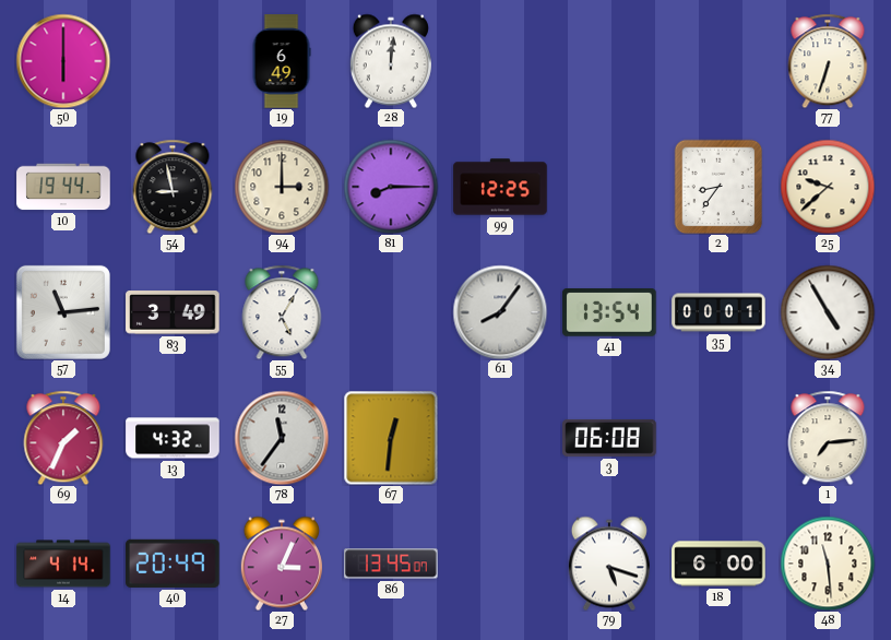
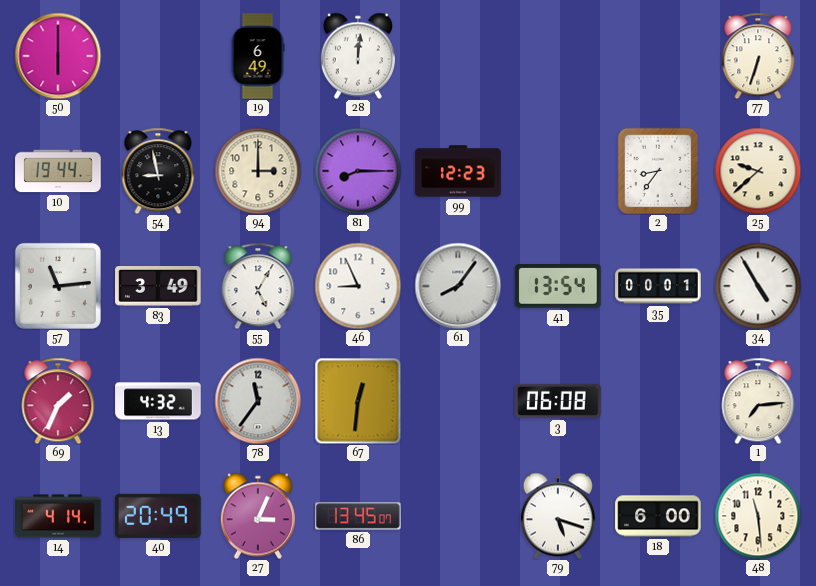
99: 12:25 -> 12:23 (458, 171)
46: none -> 8:56 (358, 286)
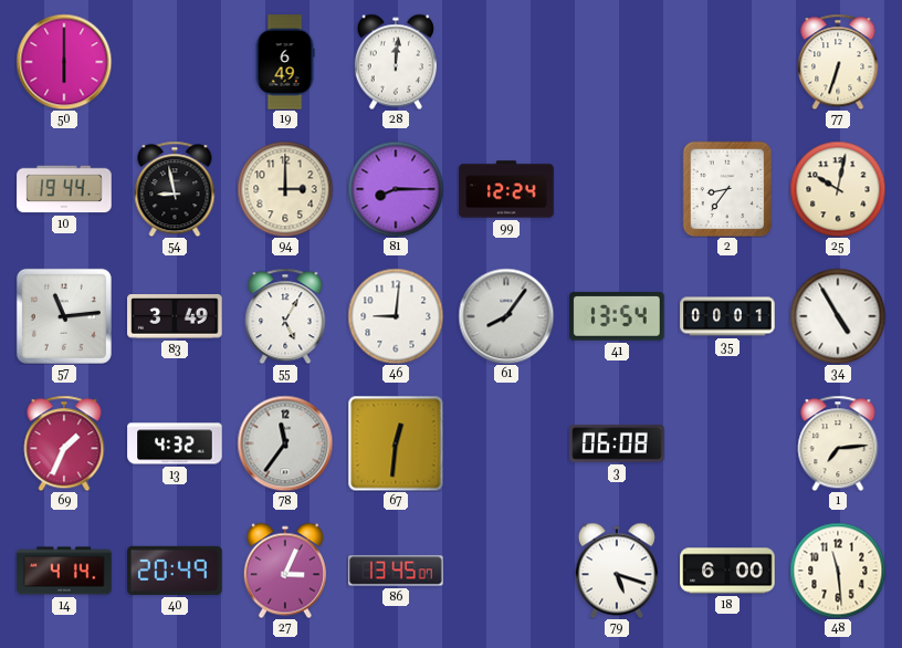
99: 12:23 -> 12:24 (506, 189)
25: 9:38 -> 10:02 (838, 189)
46: 8:56 -> 9:01 (396, 316)
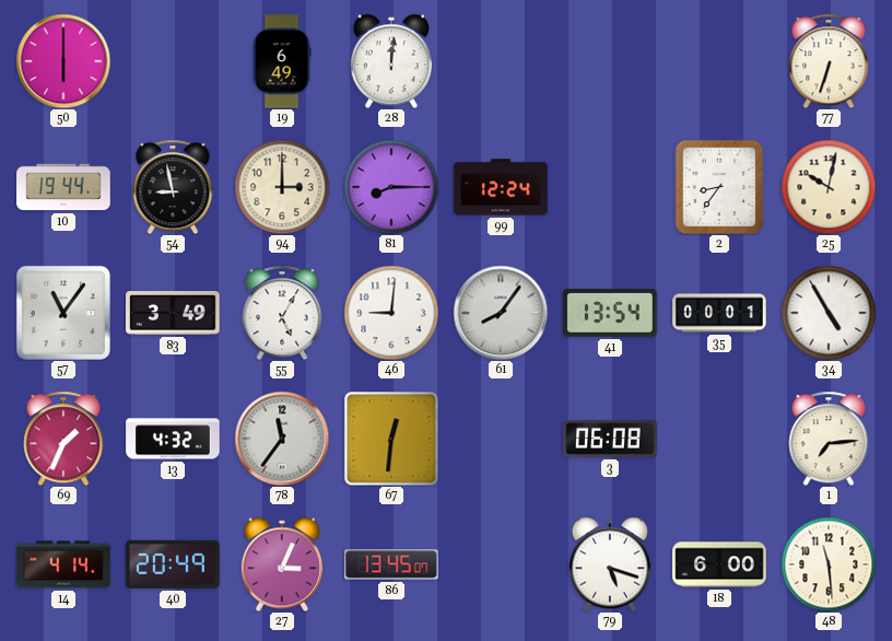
57: 11:14 -> 11:06 (63, 313)
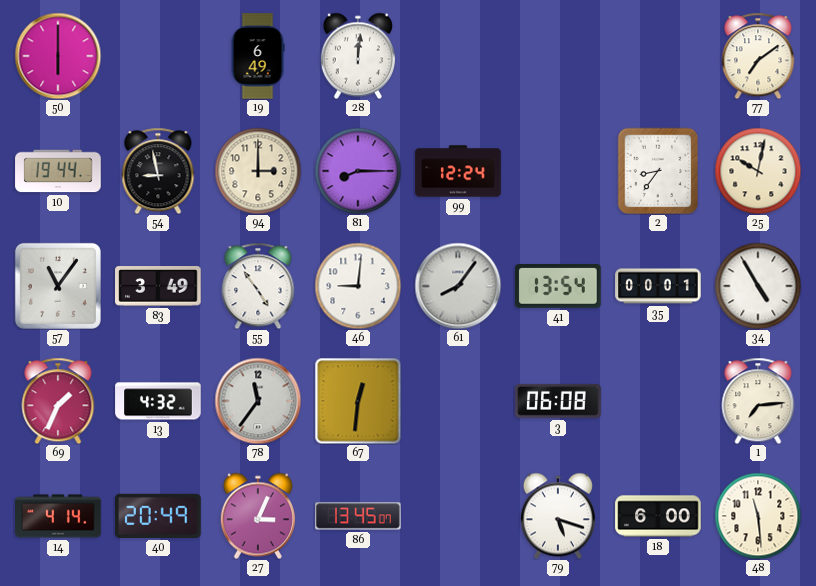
77: 6:33 -> 7:09 (758, 56)
55: 5:05 -> 4:54 (258, 286)
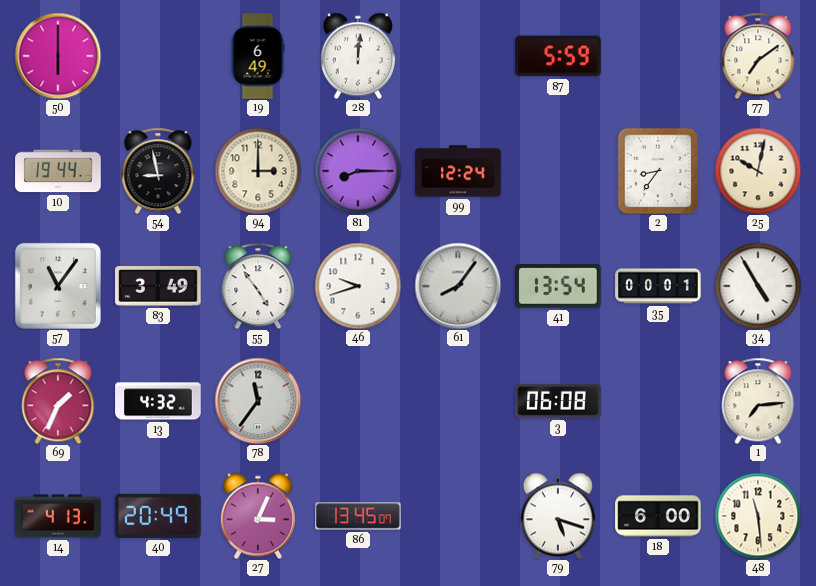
87: none -> 5:59 (558, 56)
46: 9:01 -> 9:42 (358, 286)
67: 12:31 -> none (358, 401)
14: 4:14 -> 4:13 (58, 516)
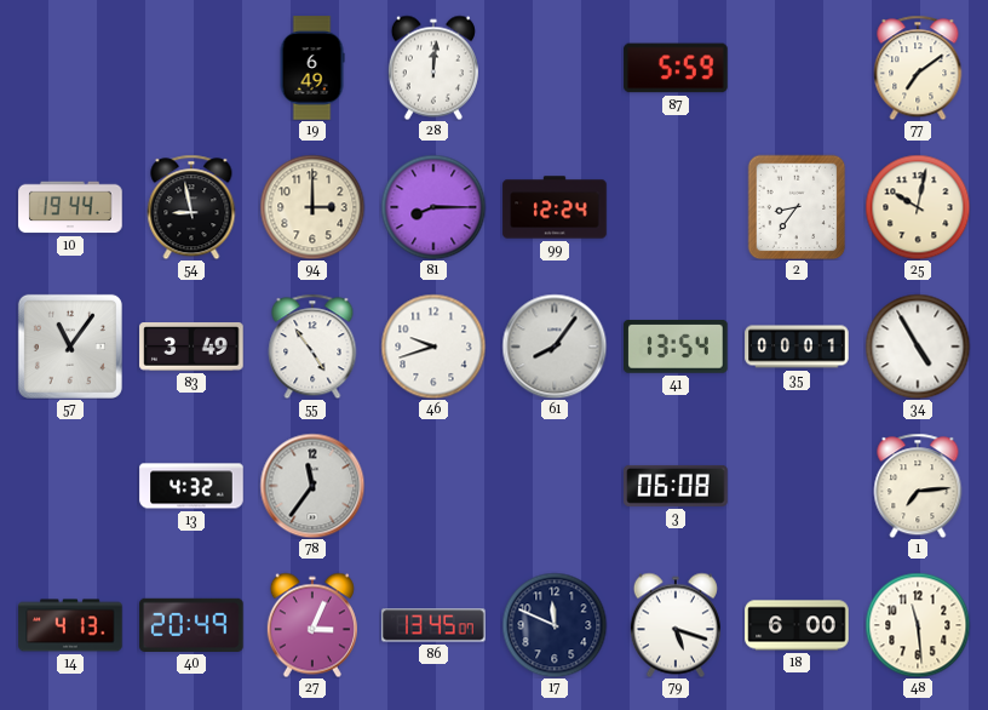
50: 6:00 -> none (58, 56)
69: 1:34 -> none (58, 401)
17: none -> 11:49 (555, 625)
